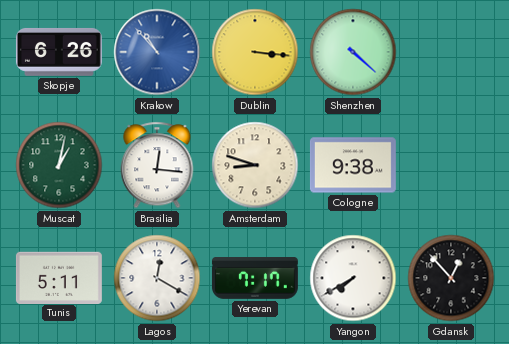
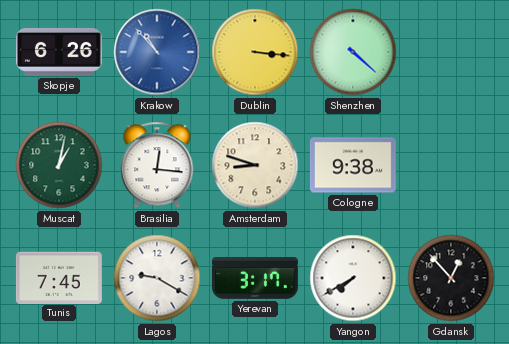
Tunis: 5:11 -> 7:45 (59, 277)
Lagos: 12:20 -> 9:20 (157, 278)
Yerevan: 7:17 -> 3:17 (255, 279)
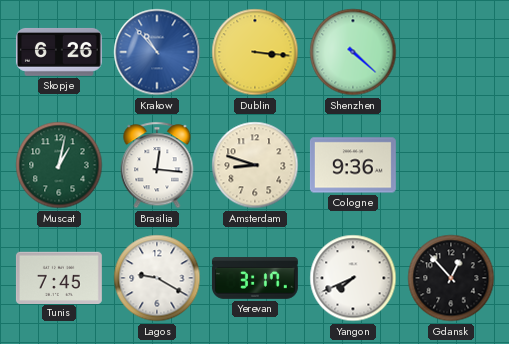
Cologne: 9:38 -> 9:36 (353, 165)
Yangon: 7:40 -> 7:41 (353, 278)
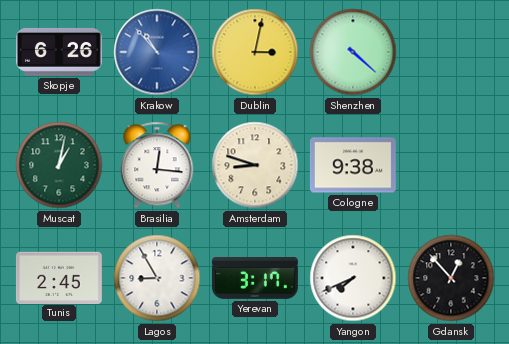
Dublin: 3:16 -> 3:02 (255, 52)
Cologne: 9:36 -> 9:38 (353, 165)
Tunis: 7:45 -> 2:45 (59, 277)
Lagos: 9:20 -> 8:55 (157, 278)
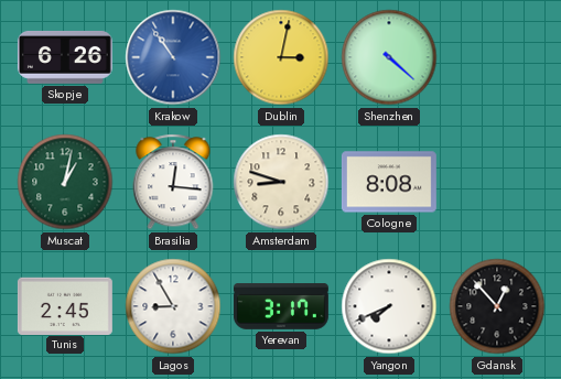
Krakow: 10:53 -> 10:54 (173, 57)
Cologne: 9:38 -> 8:08 (389, 182)
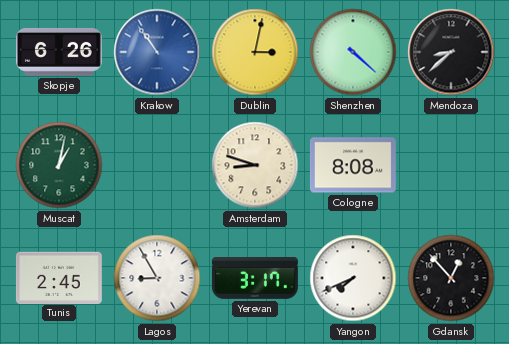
Mendoza: none -> 8:38 (451, 52)
Brasilia: 12:16 -> none (173, 182)
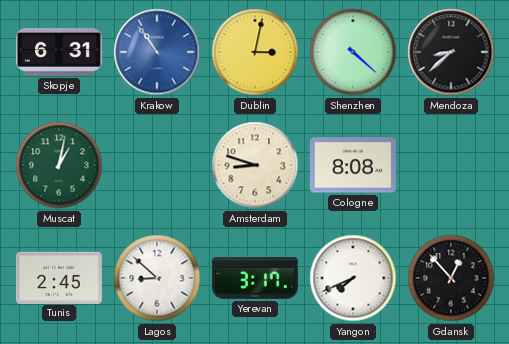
Skopje: 6:26 -> 6:31 (59, 52)
Lagos: 8:55 -> 8:52 (157, 278)
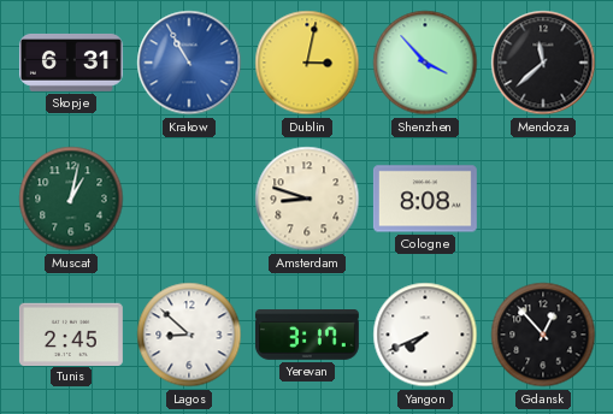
Krakow: 10:54 -> 10:55 (189, 63)
Shenzhen: 4:22 -> 3:53 (425, 63)
Mendoza: 8:38 -> 11:38 (543, 63)
